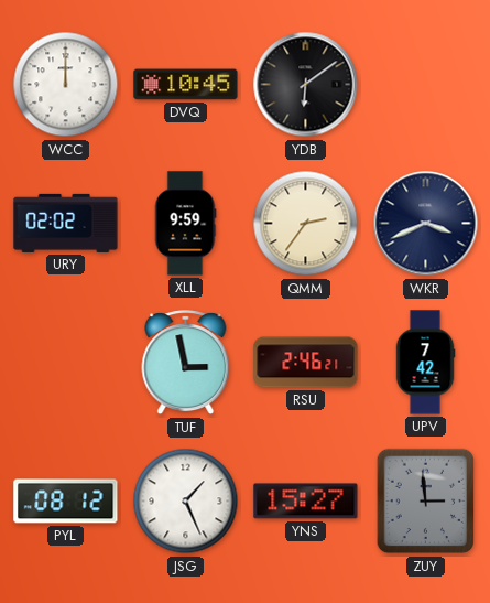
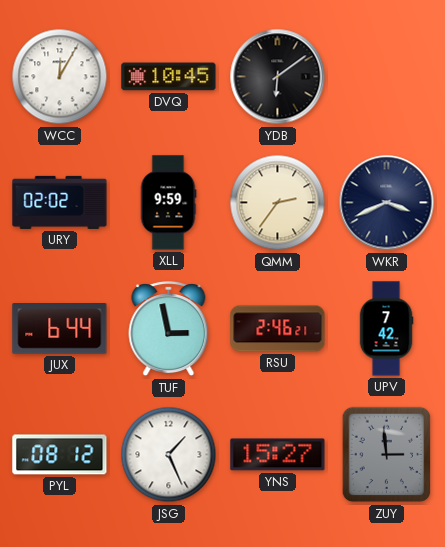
WCC: 12:00 -> 12:05 (60, 77)
JUX: none -> 6:44 (60, 329)
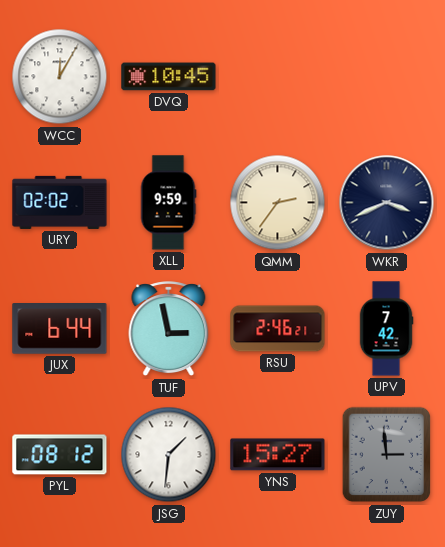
YDB: 6:09 -> none (278, 77)
JSG: 1:26 -> 1:31 (169, 455)
